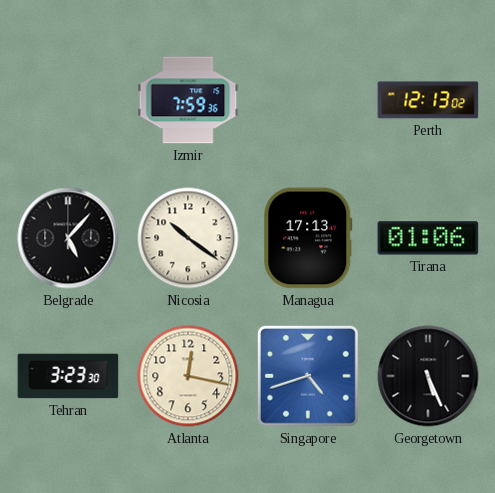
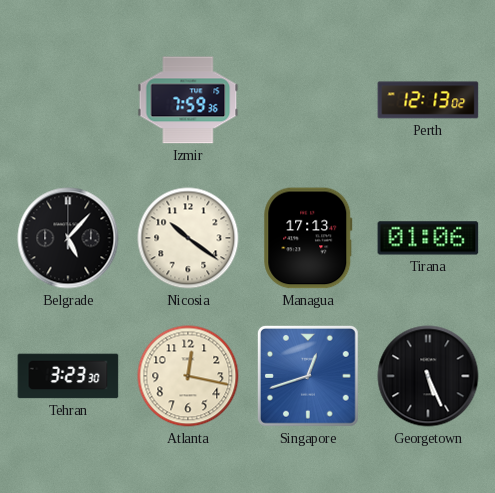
Singapore: 4:42 -> 12:42 (308, 376)
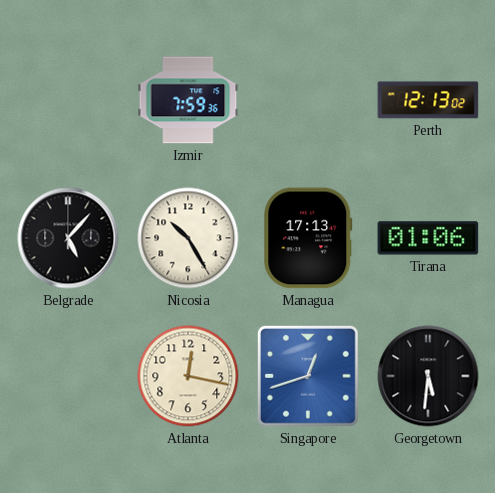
Nicosia: 10:21 -> 10:25 (188, 238)
Tehran: 3:23 -> none (68, 376)
Georgetown: 5:26 -> 5:31 (428, 376)
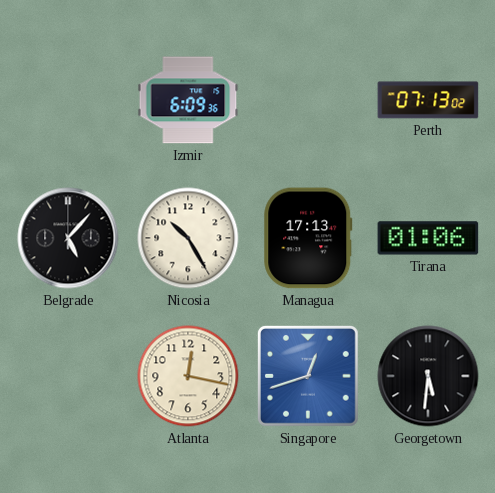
Izmir: 7:59 -> 6:09 (188, 100)
Perth: 12:13 -> 07:13 (428, 100)
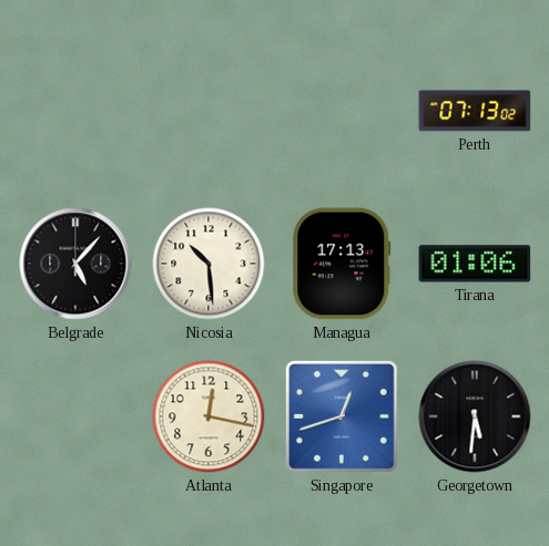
Izmir: 6:09 -> none (188, 100)
Nicosia: 10:25 -> 10:29 (209, 264)
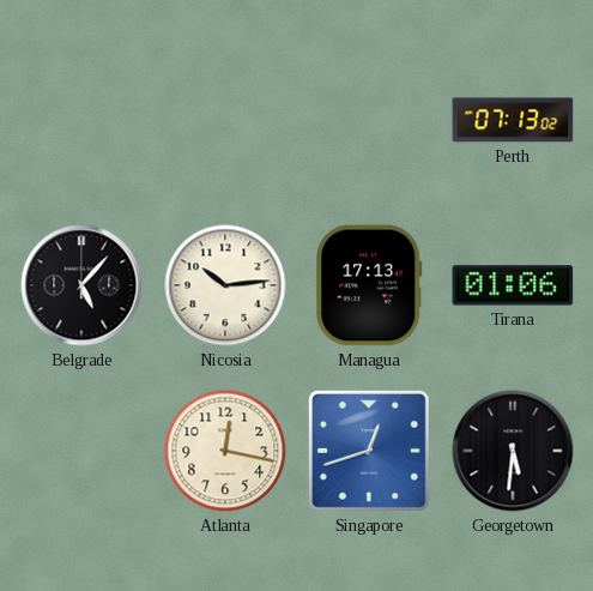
Nicosia: 10:29 -> 10:14 (225, 285)
